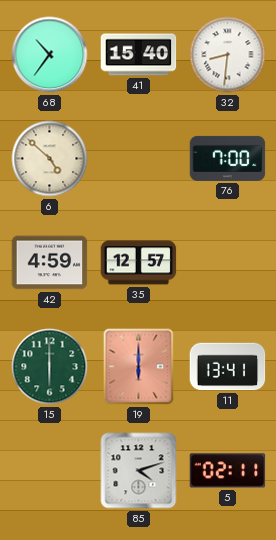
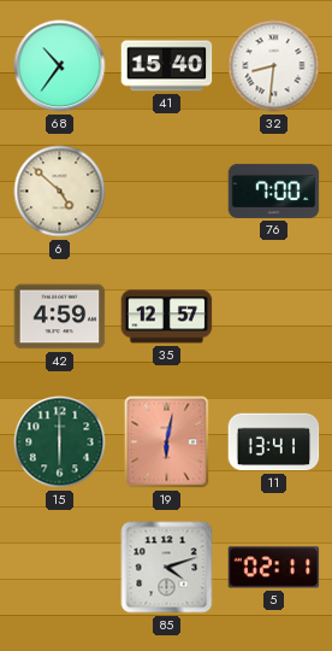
19: 6:00 -> 6:02 (167, 442)
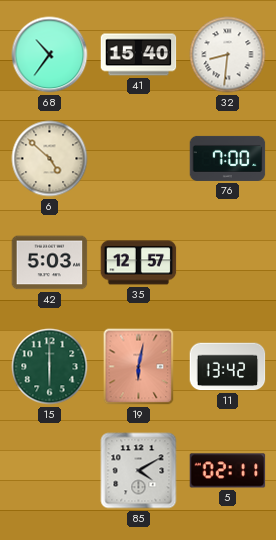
42: 4:59 -> 5:03 (50, 263)
11: 13:41 -> 13:42 (228, 367)
85: 4:12 -> 4:10 (139, 471)
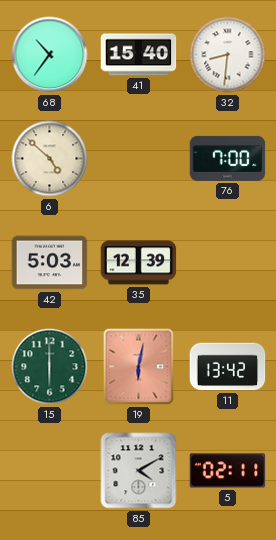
35: 12:57 -> 12:39 (139, 263)
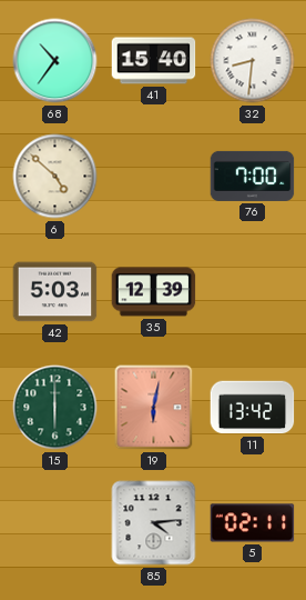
85: 4:10 -> 4:14 (154, 523)
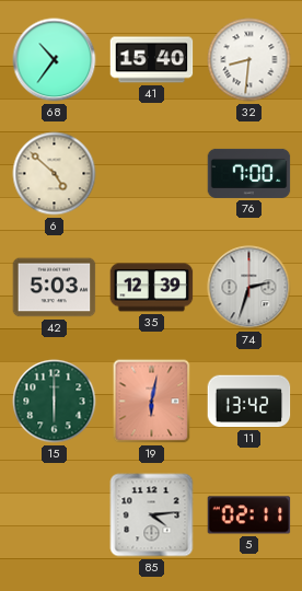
74: none -> 2:33 (249, 288)
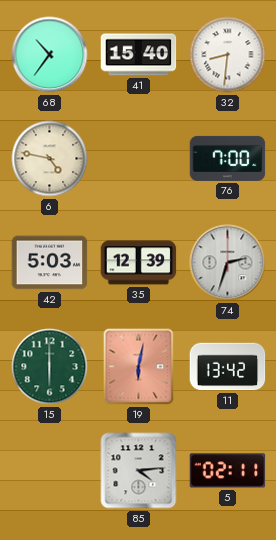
6: 4:52 -> 4:47 (50, 159)
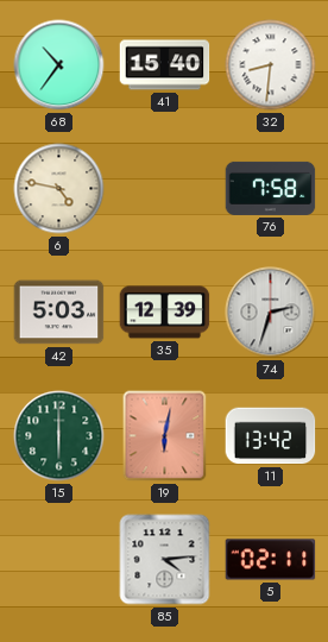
76: 7:00 -> 7:58 (271, 188)
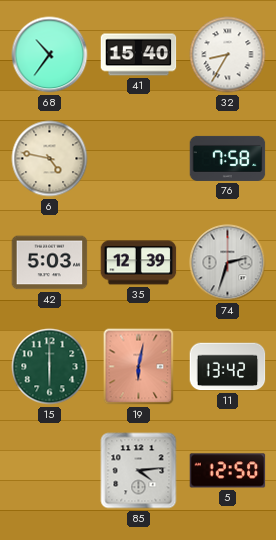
32: 8:31 -> 8:35 (228, 55)
5: 02:11 -> 12:50 (228, 471)
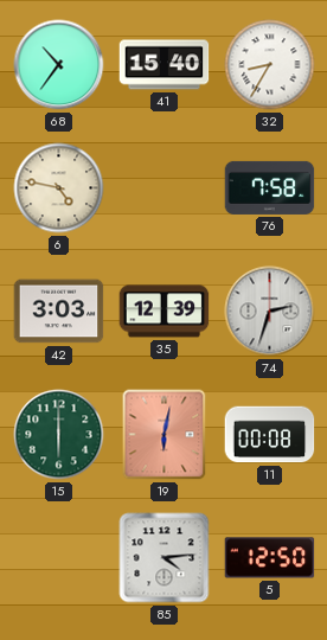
42: 5:03 -> 3:03 (59, 312)
11: 13:42 -> 00:08 (270, 435)
